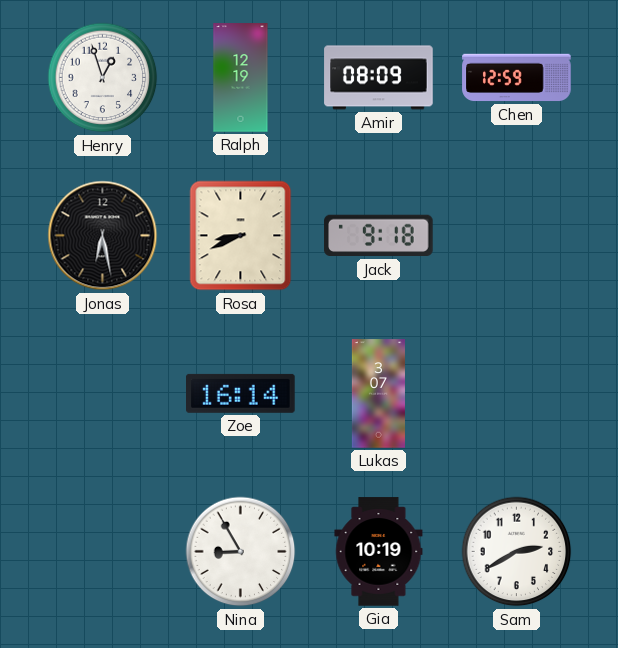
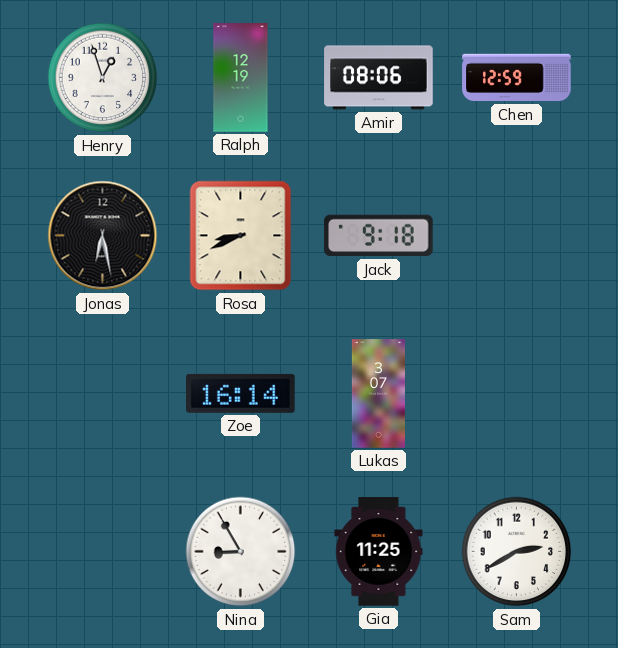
Amir: 08:09 -> 08:06 (379, 78)
Gia: 10:19 -> 11:25 (379, 552)
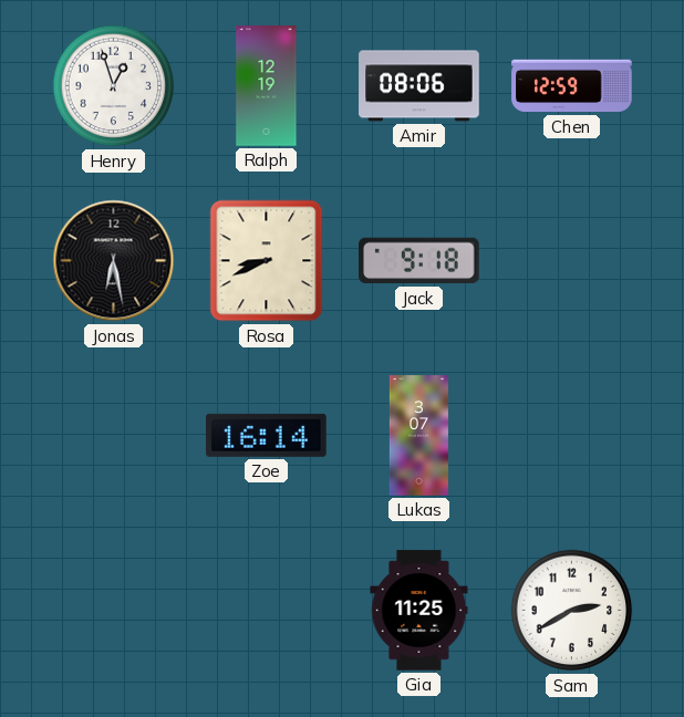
Nina: 8:55 -> none (241, 552)
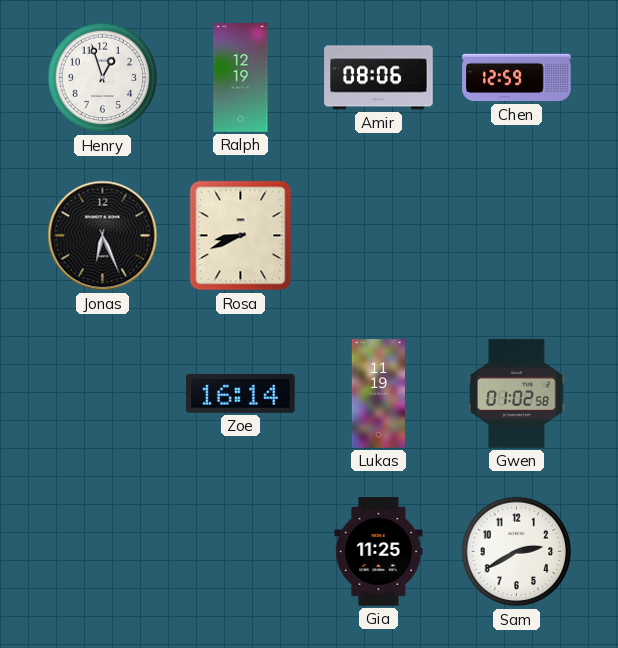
Jonas: 6:28 -> 6:26 (103, 236)
Jack: 9:18 -> none (419, 261)
Lukas: 3:07 -> 11:19 (378, 394)
Gwen: none -> 01:02 (517, 394)
